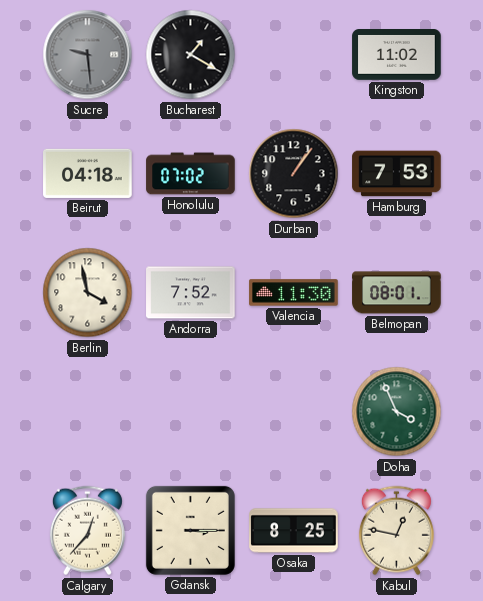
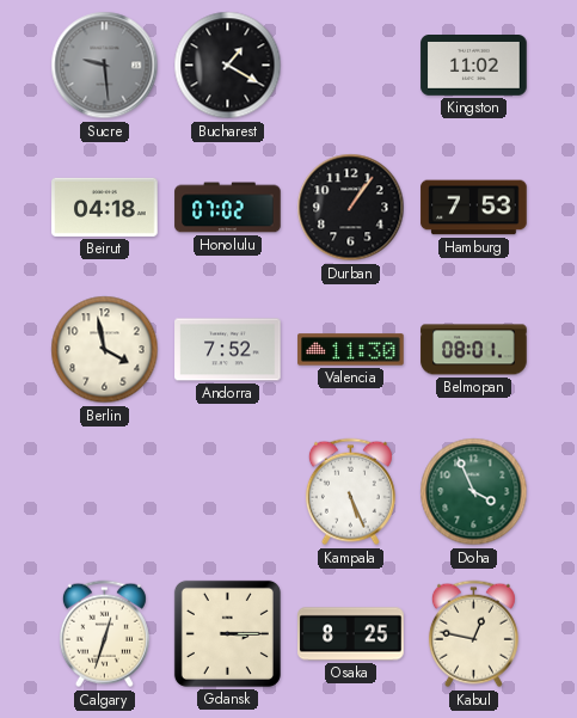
Kampala: none -> 5:26 (350, 492)
Calgary: 12:37 -> 12:33 (104, 634)
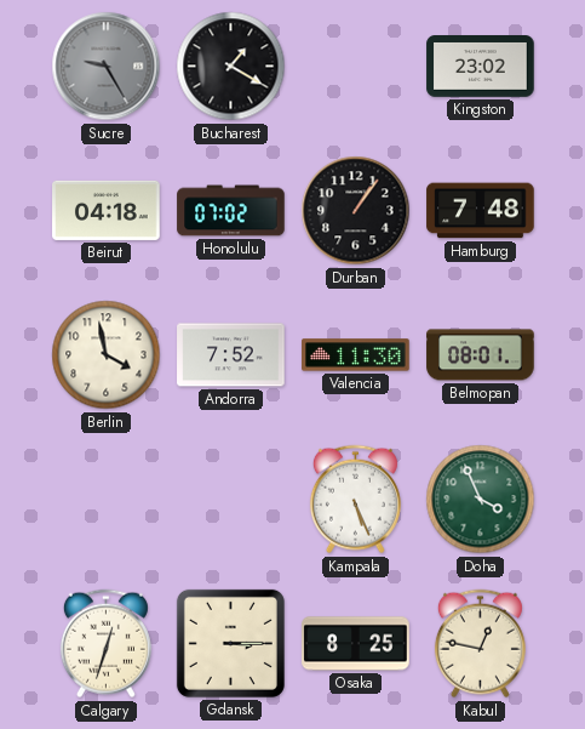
Sucre: 9:29 -> 9:25 (107, 67)
Kingston: 11:02 -> 23:02 (481, 67)
Hamburg: 7:53 -> 7:48 (481, 211)
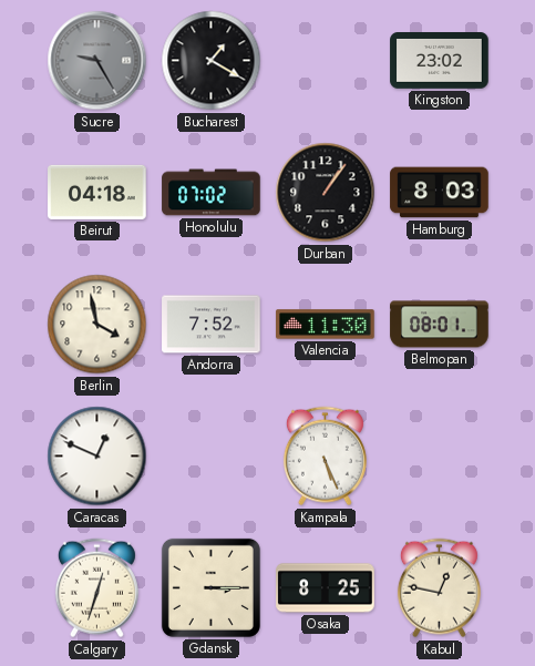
Hamburg: 7:48 -> 8:03 (440, 193)
Caracas: none -> 12:49 (97, 457)
Doha: 3:56 -> none (481, 500)
